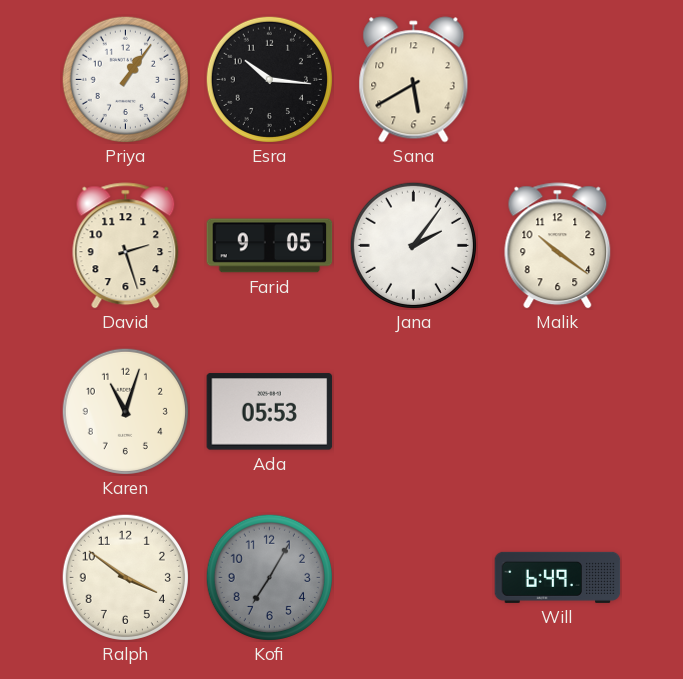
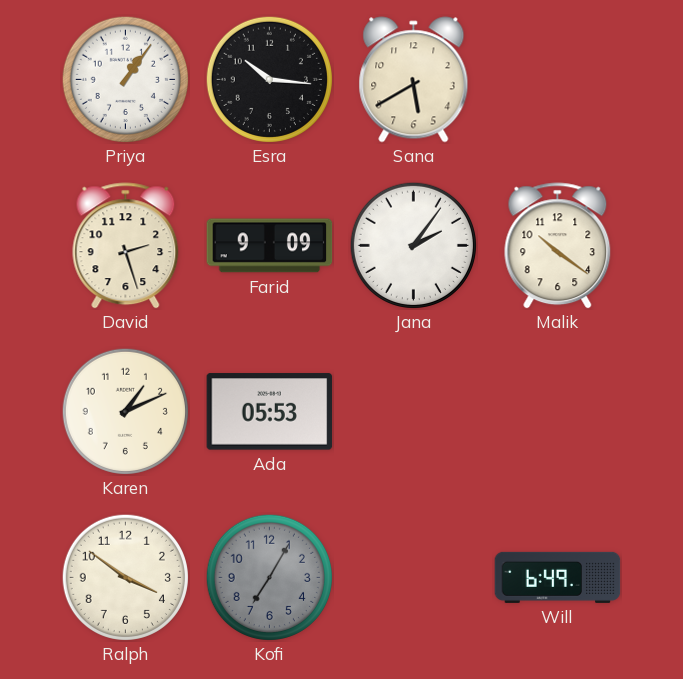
Farid: 9:05 -> 9:09 (270, 246)
Karen: 11:03 -> 1:11 (125, 411)
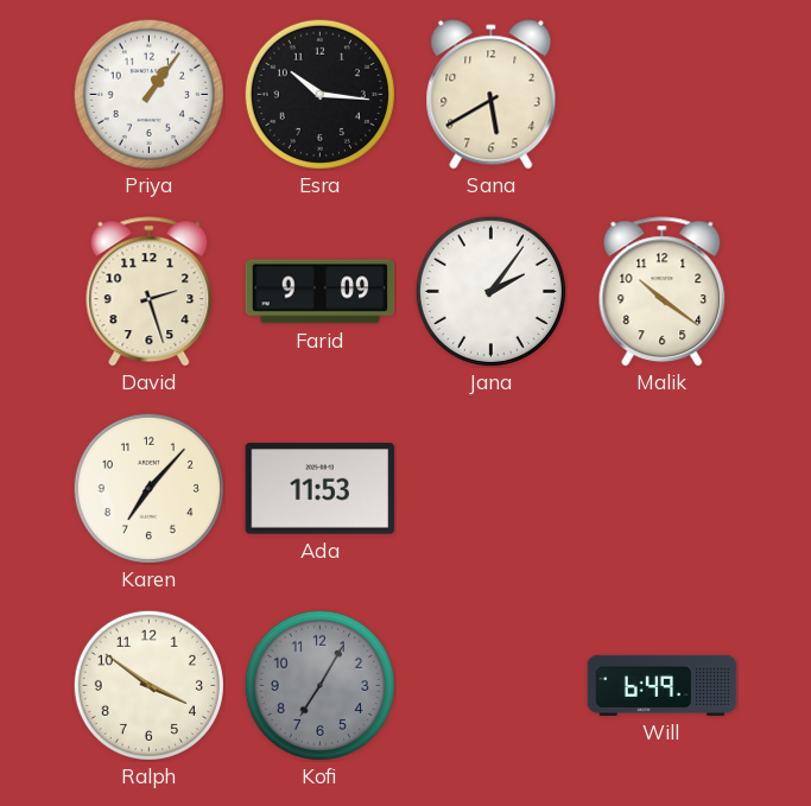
Karen: 1:11 -> 7:07 (148, 488)
Ada: 05:53 -> 11:53 (321, 489)
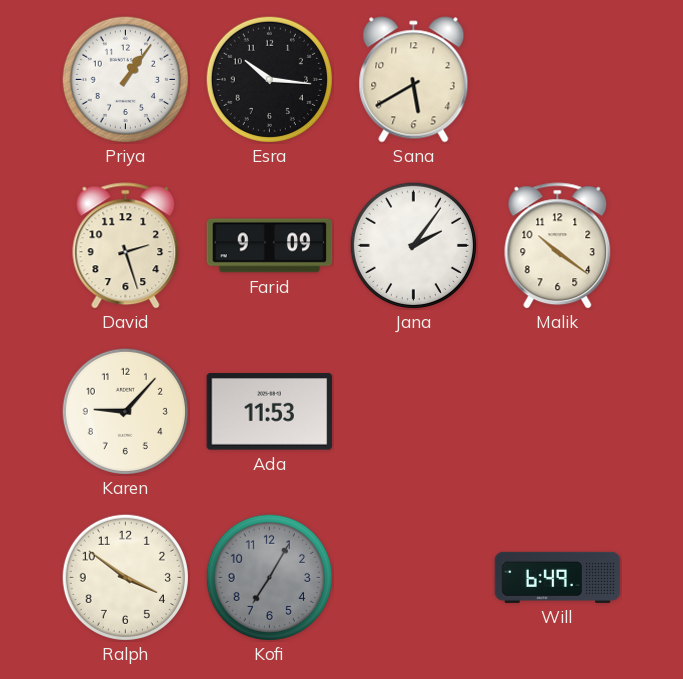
Karen: 7:07 -> 9:07 (125, 411)
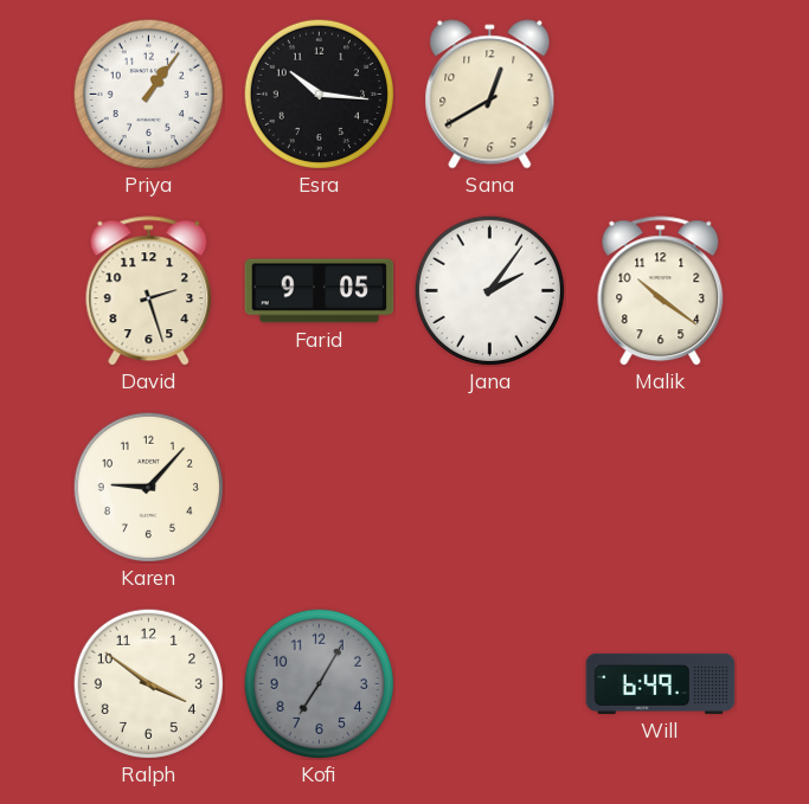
Sana: 5:40 -> 12:40 (490, 95)
Farid: 9:09 -> 9:05 (320, 291)
Ada: 11:53 -> none (270, 412)
